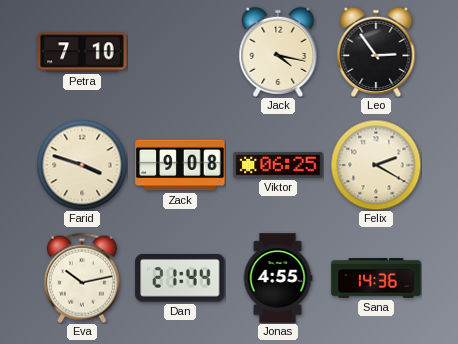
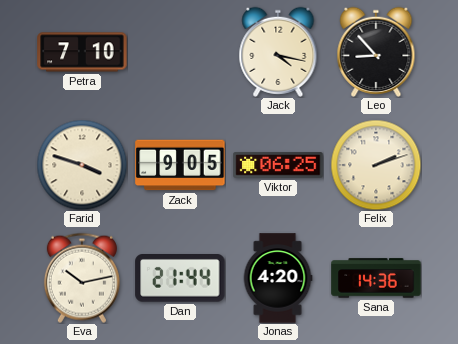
Leo: 2:54 -> 8:53 (376, 52)
Zack: 9:08 -> 9:05 (180, 165)
Felix: 2:20 -> 2:12 (376, 165)
Jonas: 4:55 -> 4:20 (278, 278)
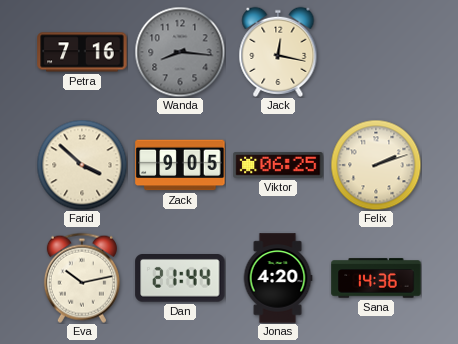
Petra: 7:10 -> 7:16 (82, 52)
Wanda: none -> 8:16 (180, 52)
Jack: 4:17 -> 12:17 (278, 52)
Leo: 8:53 -> none (376, 52)
Farid: 3:48 -> 3:52 (82, 165)
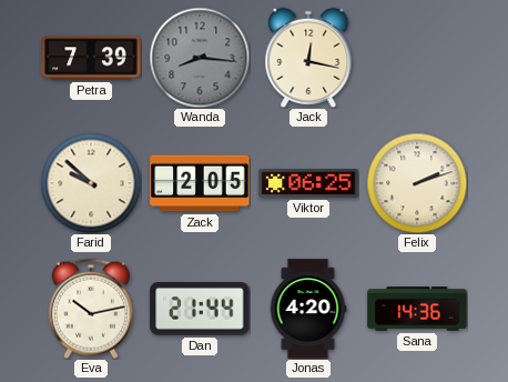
Petra: 7:16 -> 7:39 (91, 58)
Farid: 3:52 -> 9:52 (91, 183)
Zack: 9:05 -> 2:05 (200, 183)
